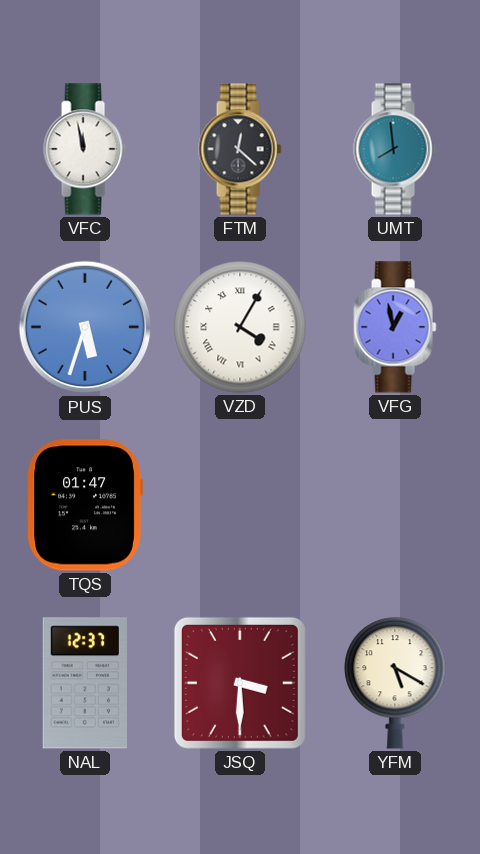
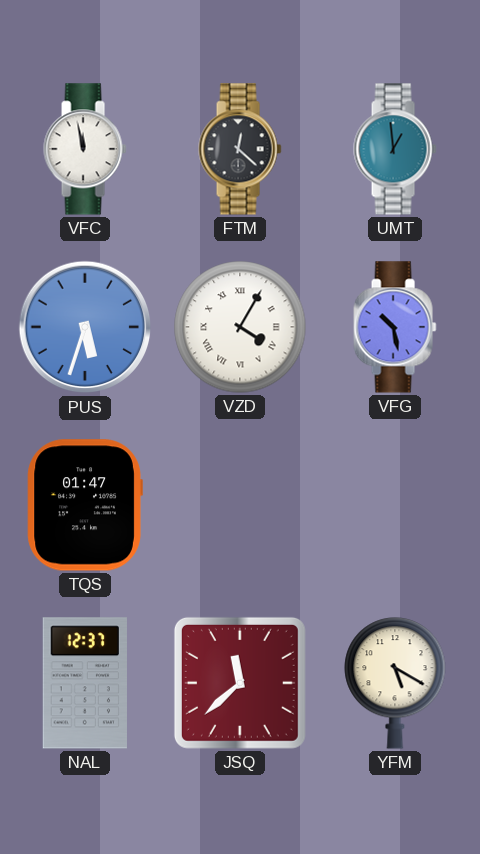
UMT: 7:59 -> 12:59 (395, 149)
VFG: 12:58 -> 10:28 (395, 327)
JSQ: 3:30 -> 11:38 (240, 683)
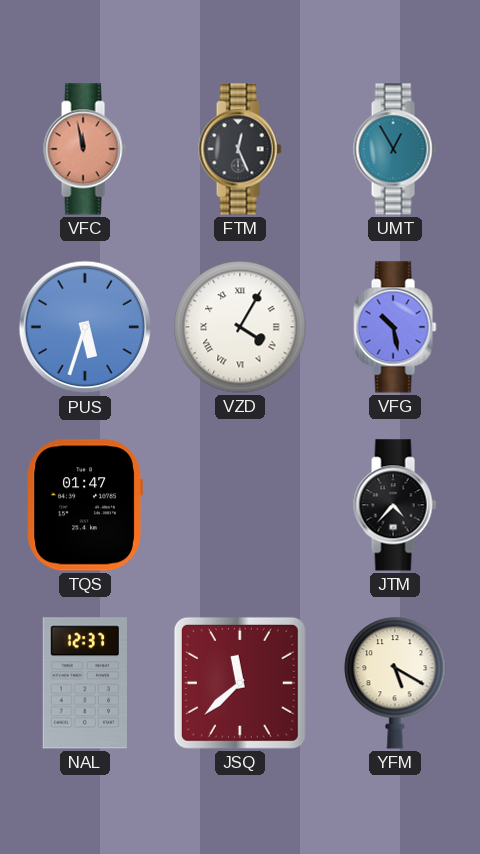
VFC dial: white -> salmon (85, 149)
FTM: 12:22 -> 12:26 (240, 149)
UMT: 12:59 -> 12:55 (395, 149)
JTM: none -> 4:37 (395, 505)
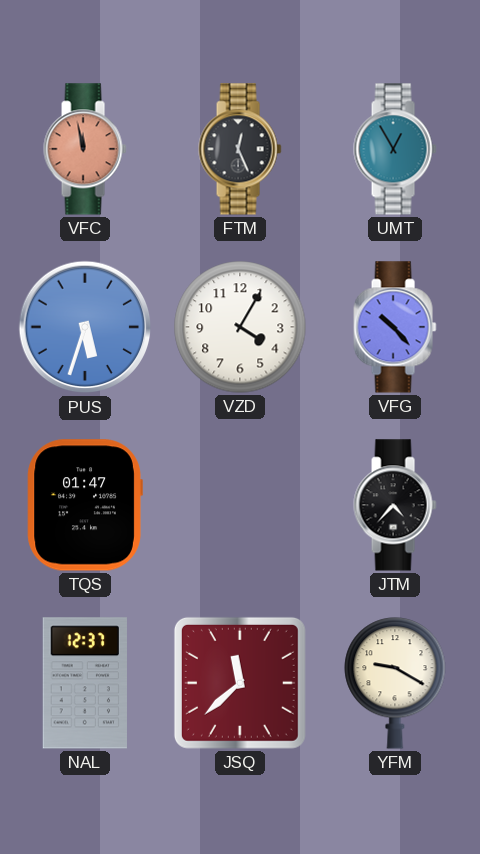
VZD numerals: Roman -> Arabic (240, 327)
VFG: 10:28 -> 10:23 (395, 327)
YFM: 5:20 -> 9:20 (395, 683)
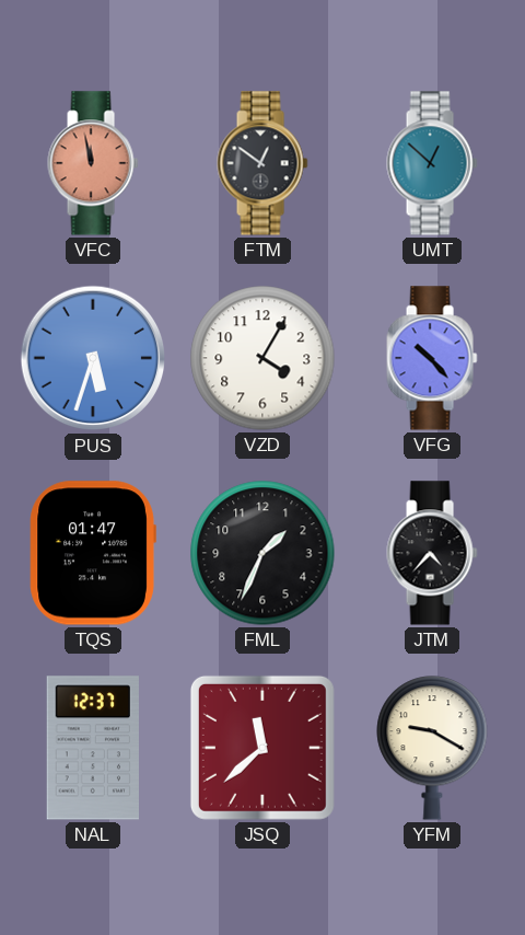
FTM: 12:26 -> 12:51 (262, 163)
UMT: 12:55 -> 12:52 (432, 163)
FML: none -> 1:34 (262, 553)
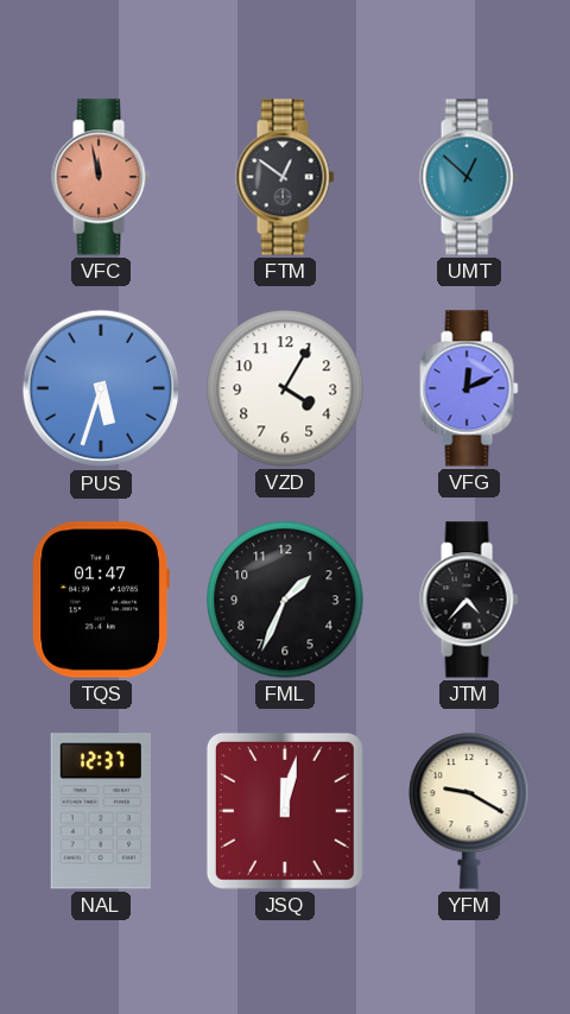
VFG: 10:23 -> 12:11 (469, 388)
JSQ: 11:38 -> 12:02 (285, 811)
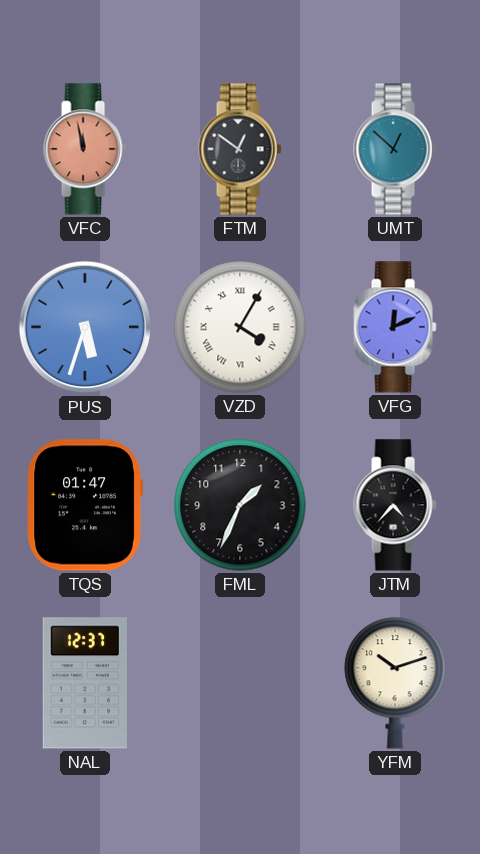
VZD numerals: Arabic -> Roman (240, 327)
JSQ: 12:02 -> none (285, 811)
YFM: 9:20 -> 10:12 (395, 683)
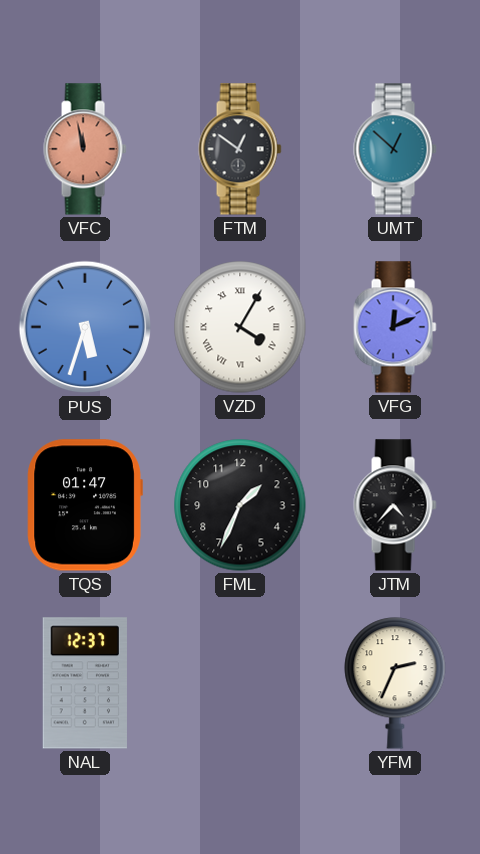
YFM: 10:12 -> 2:34 (395, 683)
